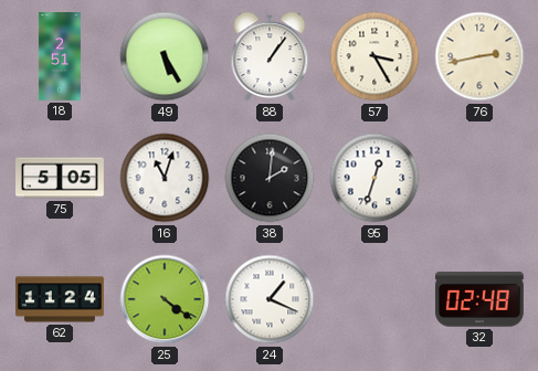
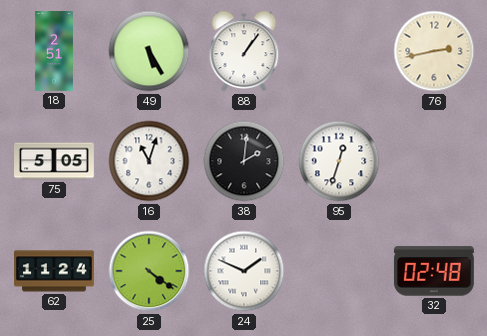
57: 3:25 -> none (375, 56)
24: 1:19 -> 1:49 (244, 271)
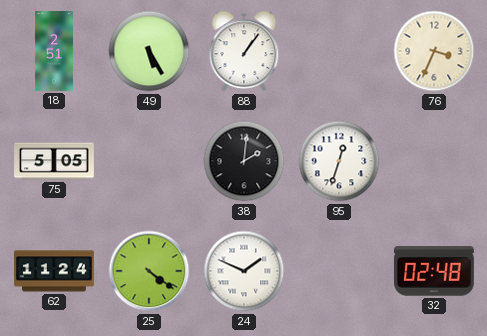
76: 2:43 -> 3:34 (434, 51)
16: 11:03 -> none (149, 161)
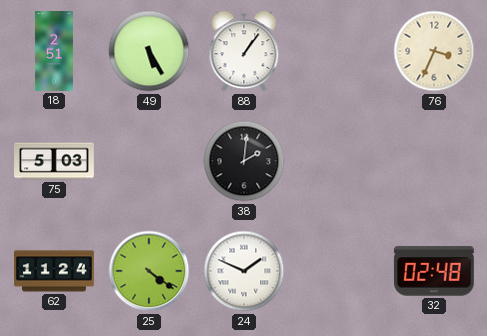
75: 5:05 -> 5:03 (55, 161)
95: 12:33 -> none (339, 161)
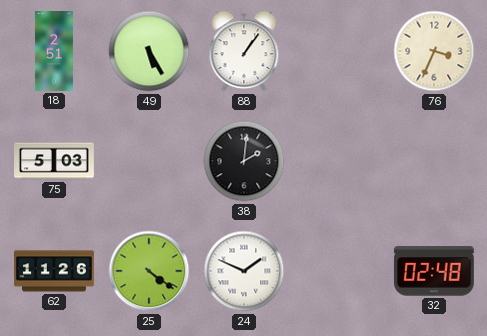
62: 11:24 -> 11:26 (54, 271)
